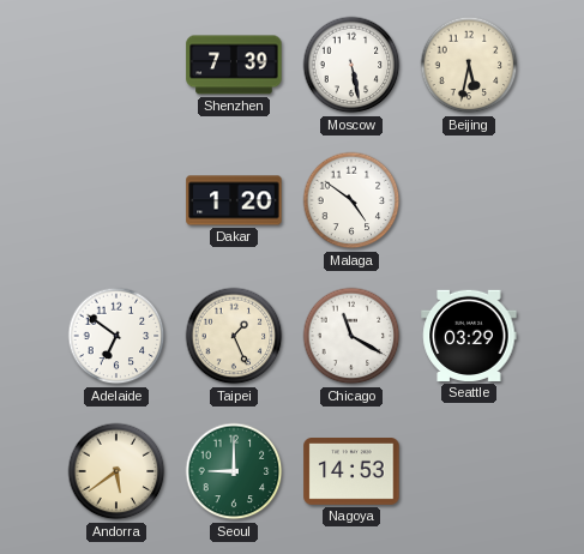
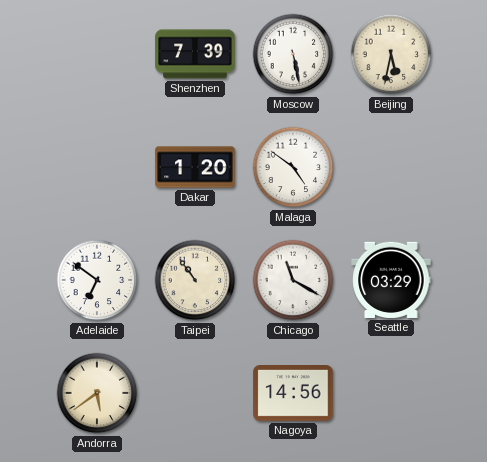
Taipei: 1:26 -> 10:54 (195, 280)
Seoul: 9:00 -> none (234, 471)
Nagoya: 14:53 -> 14:56 (293, 394)
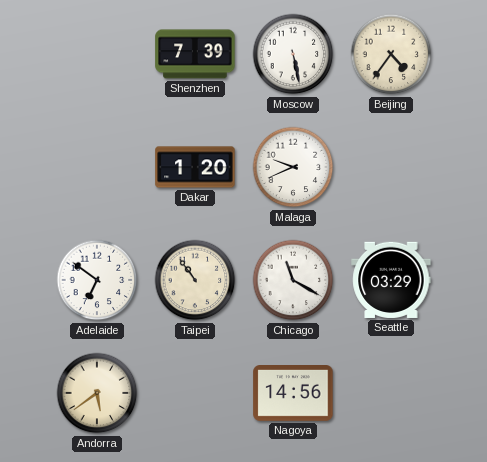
Beijing: 5:32 -> 4:36 (391, 54)
Malaga: 4:51 -> 9:41 (293, 167)
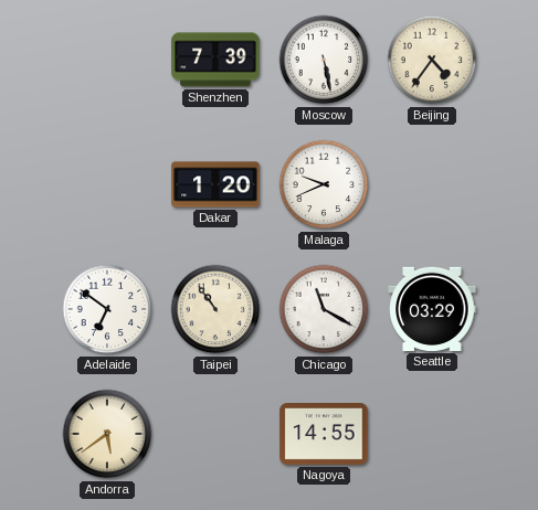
Nagoya: 14:56 -> 14:55 (324, 435)
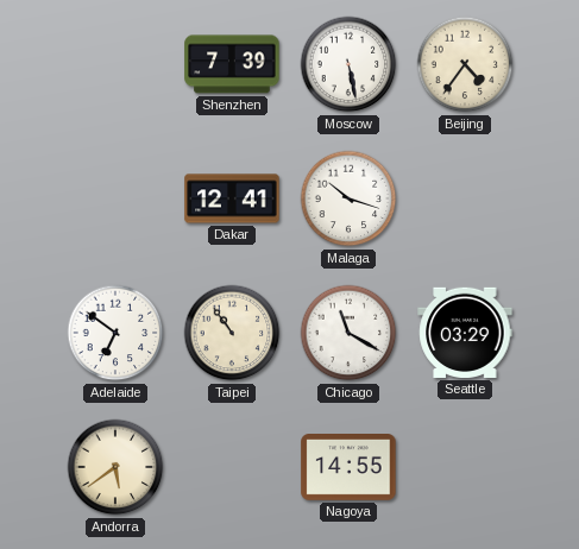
Dakar: 1:20 -> 12:41 (232, 198)
Malaga: 9:41 -> 10:18 (348, 198)
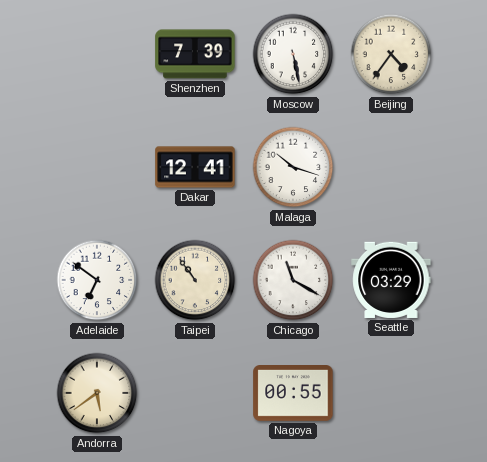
Nagoya: 14:55 -> 00:55 (293, 394)
